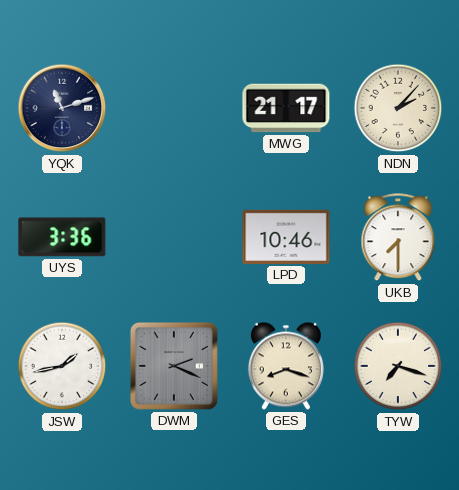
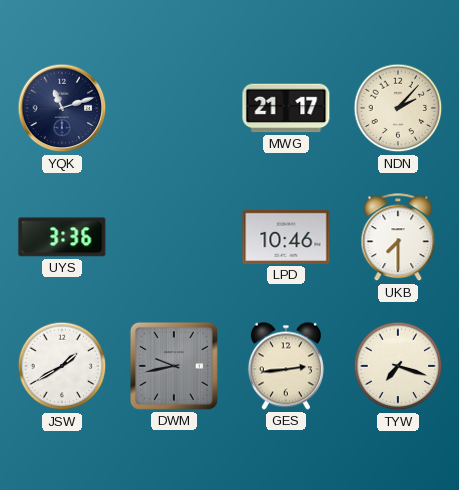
JSW: 1:43 -> 1:40 (62, 366)
DWM: 2:19 -> 9:43 (174, 366)
GES: 8:18 -> 2:44 (286, 366)
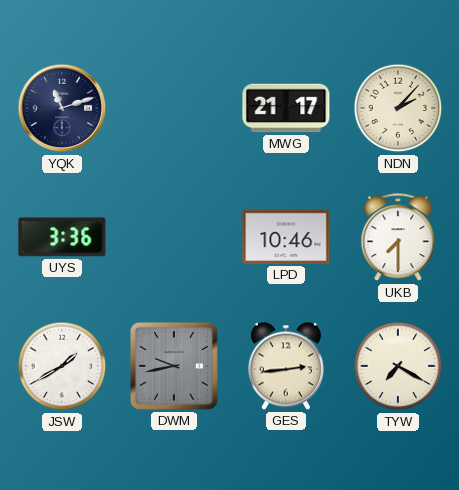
TYW: 7:18 -> 7:20 (398, 366)
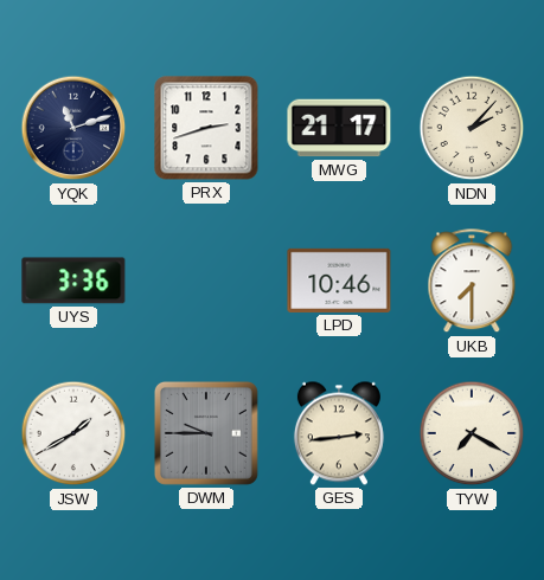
PRX: none -> 2:42 (206, 128)
DWM: 9:43 -> 9:45 (206, 433)
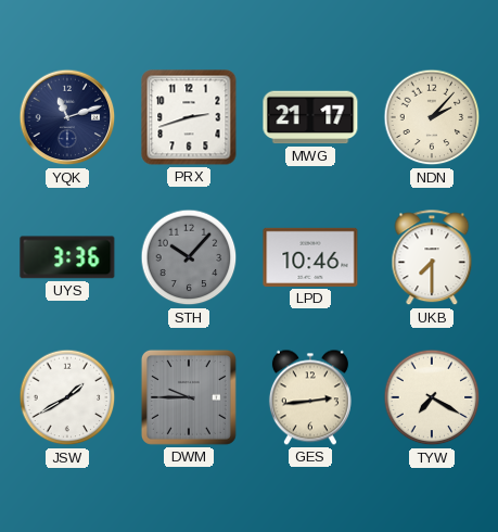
STH: none -> 10:07 (189, 257)
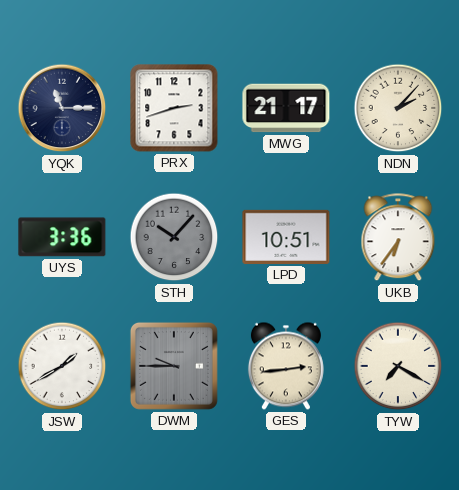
YQK: 11:12 -> 11:15 (62, 108)
LPD: 10:46 -> 10:51 (286, 237)
UKB: 7:30 -> 6:36 (398, 238)
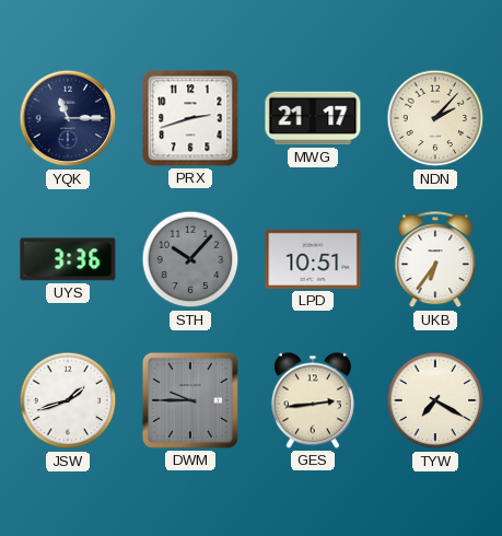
JSW: 1:40 -> 1:42 (68, 400)
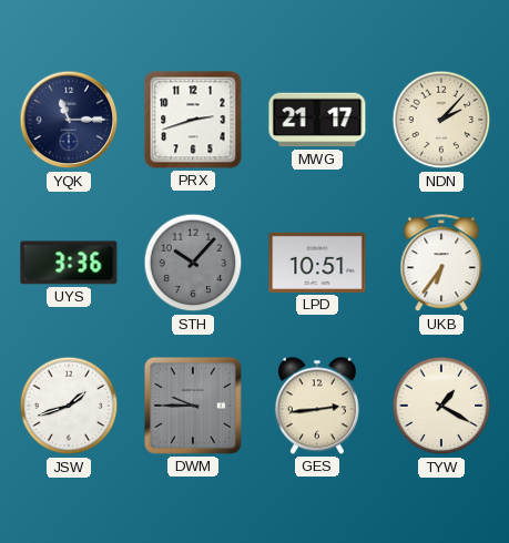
TYW: 7:20 -> 1:20 (441, 406)
